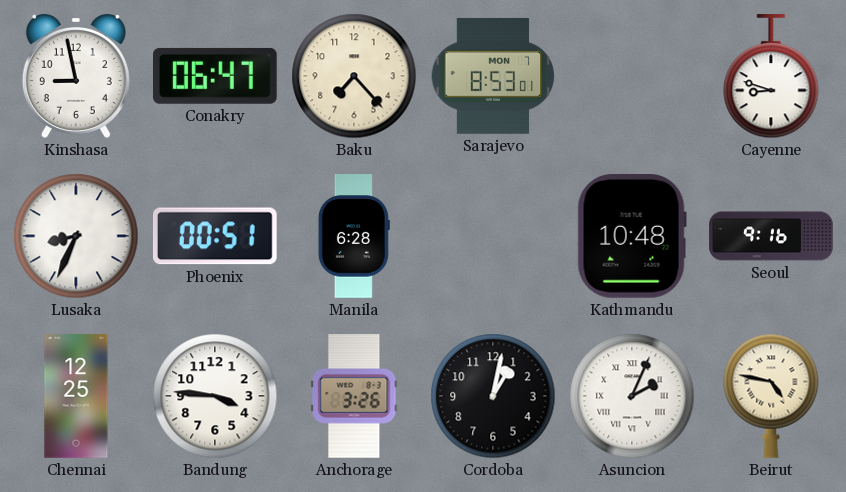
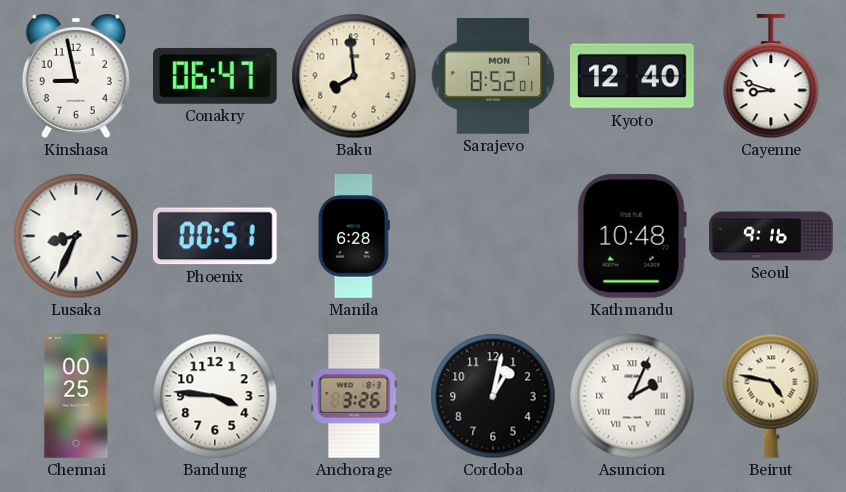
Baku: 7:23 -> 7:59 (354, 76)
Sarajevo: 8:53 -> 8:52 (493, 76)
Kyoto: none -> 12:40 (632, 76)
Chennai: 12:25 -> 00:25 (76, 396)
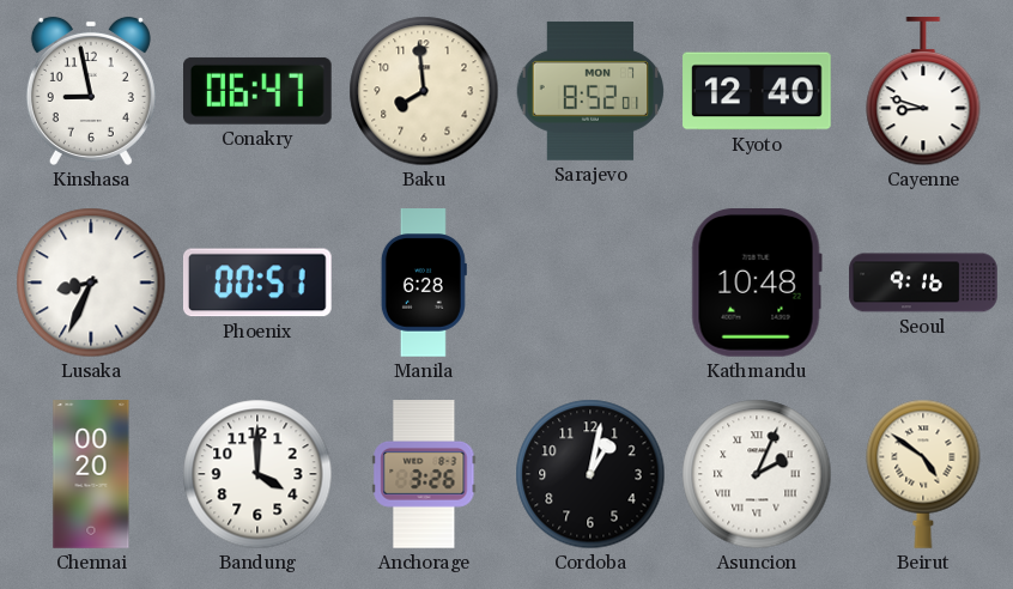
Chennai: 00:25 -> 00:20 (91, 474)
Bandung: 3:46 -> 4:00 (257, 474)
Beirut: 4:47 -> 4:51 (923, 474)
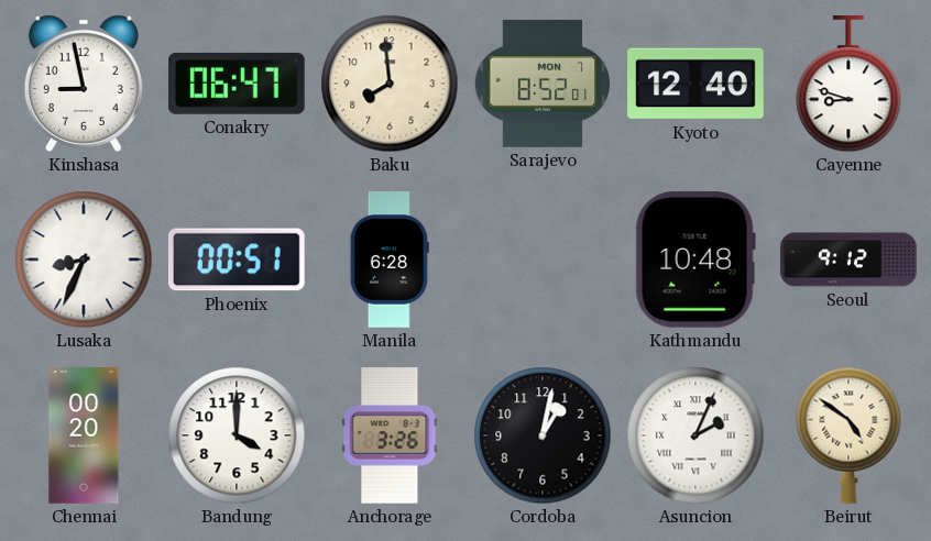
Seoul: 9:16 -> 9:12 (848, 260)
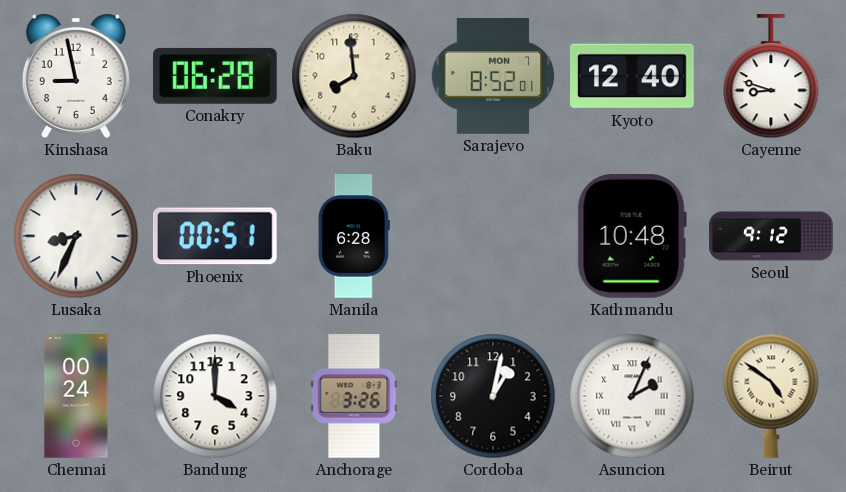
Conakry: 06:47 -> 06:28 (216, 76)
Chennai: 00:20 -> 00:24 (76, 396)
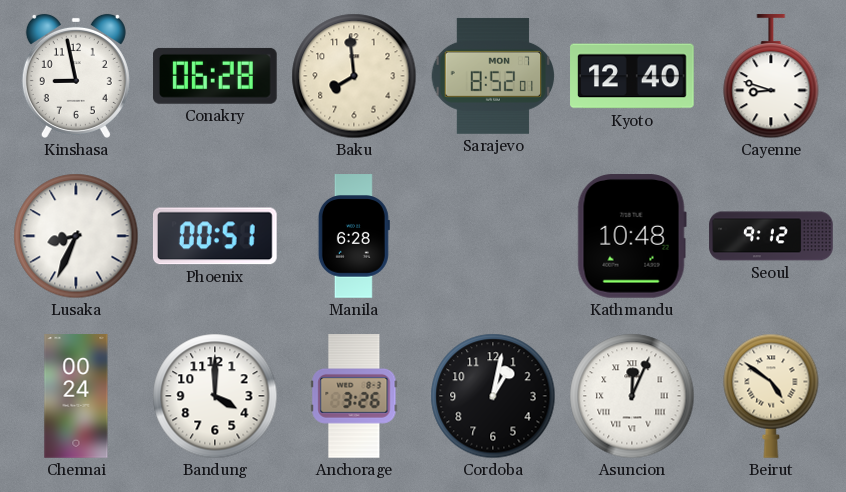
Asuncion: 2:04 -> 12:04 (632, 396)
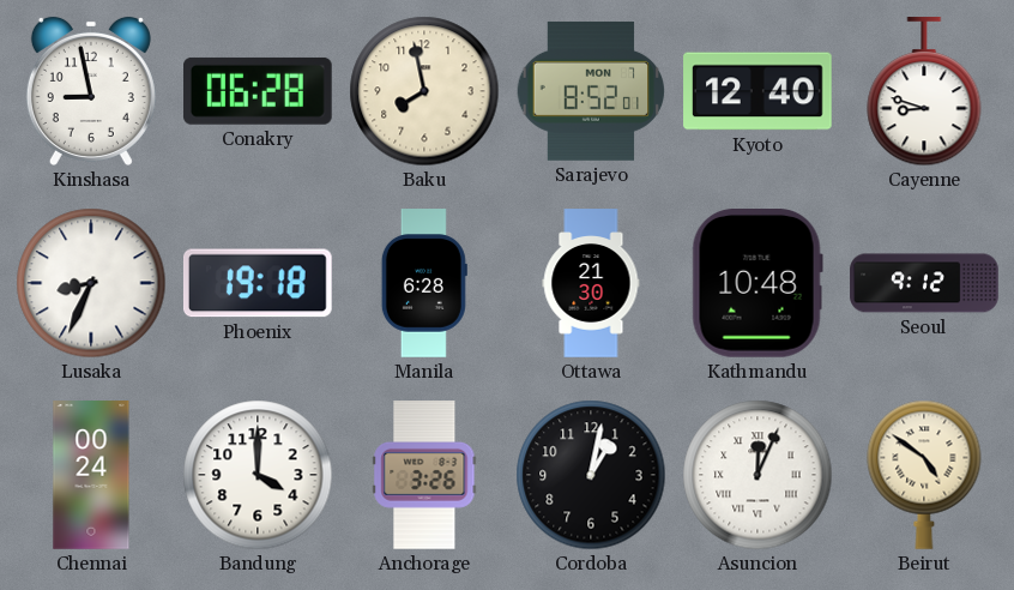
Baku: 7:59 -> 7:58 (424, 91)
Phoenix: 00:51 -> 19:18 (258, 283)
Ottawa: none -> 21:30 (591, 283)
